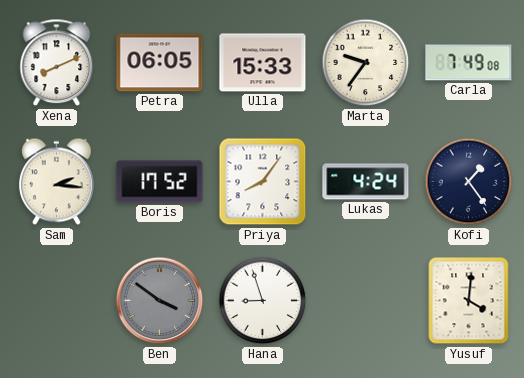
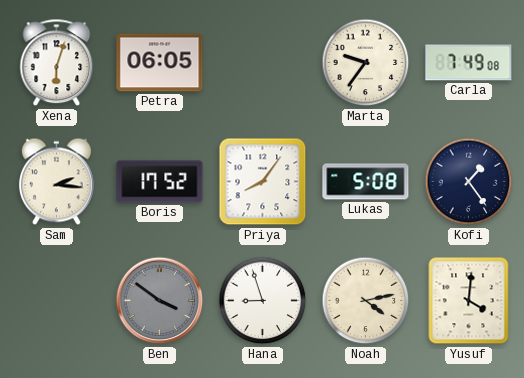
Xena: 8:11 -> 6:03 (57, 63)
Ulla: 15:33 -> none (263, 63)
Lukas: 4:24 -> 5:08 (366, 182)
Noah: none -> 4:13 (366, 301)
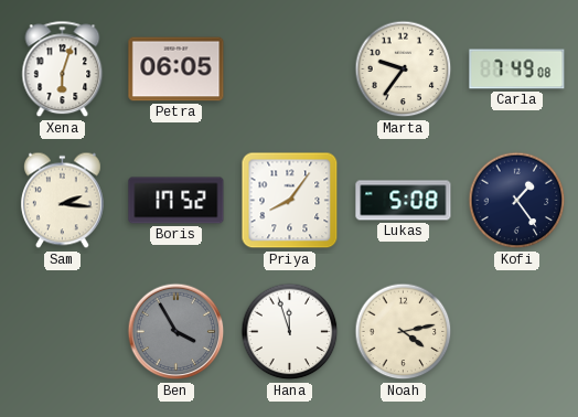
Ben: 3:51 -> 3:55 (176, 332)
Hana: 8:57 -> 11:57 (290, 332)
Yusuf: 4:01 -> none (469, 301)
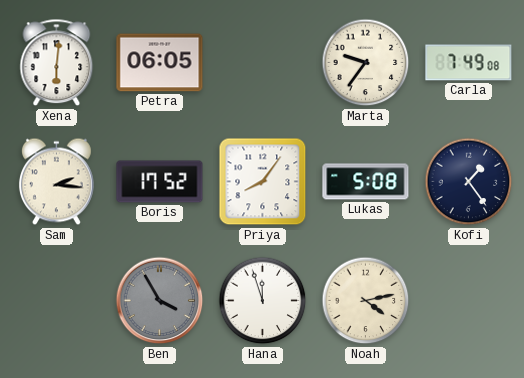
Xena: 6:03 -> 6:01 (57, 63)
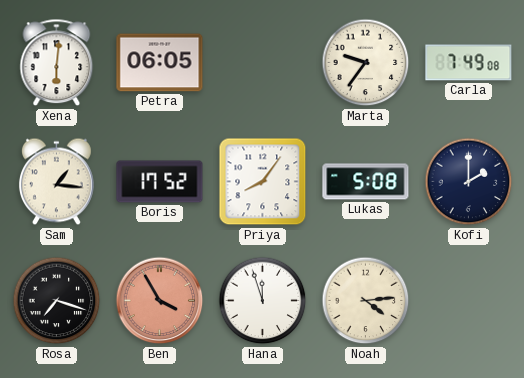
Sam: 2:16 -> 1:16 (56, 182)
Kofi: 1:24 -> 2:00 (469, 182)
Rosa: none -> 7:18 (57, 301)
Ben dial: grey -> salmon (160, 301)
Noah: 4:13 -> 4:14 (366, 301)
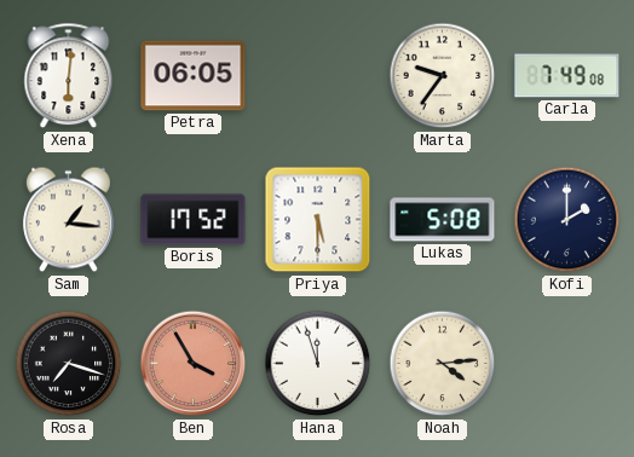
Priya: 8:06 -> 5:30 (318, 220)
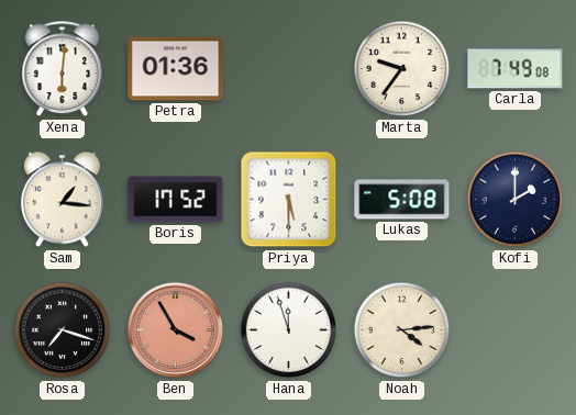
Petra: 06:05 -> 01:36 (176, 69)
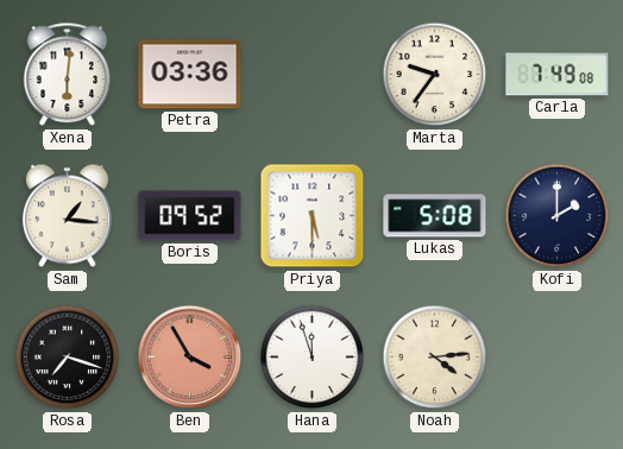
Petra: 01:36 -> 03:36 (190, 75)
Boris: 17:52 -> 09:52 (190, 216)
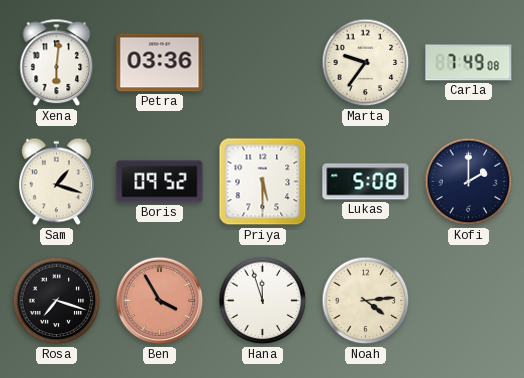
Sam: 1:16 -> 1:18 (56, 182)
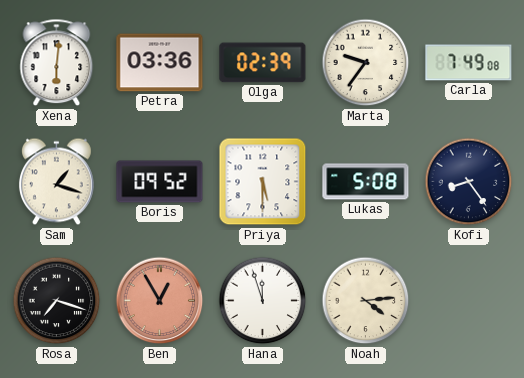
Olga: none -> 02:39 (263, 63)
Kofi: 2:00 -> 8:24 (469, 182)
Ben: 3:55 -> 12:55 (160, 301)
